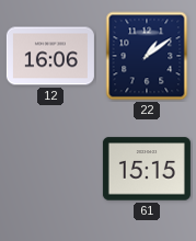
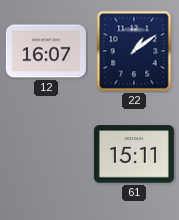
12: 16:06 -> 16:07 (46, 51)
61: 15:15 -> 15:11 (134, 154)
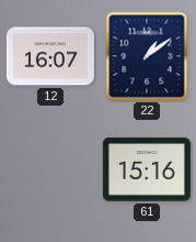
61: 15:11 -> 15:16 (147, 169)
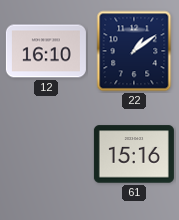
12: 16:07 -> 16:10 (46, 51)
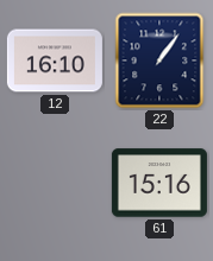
22: 1:09 -> 1:06 (159, 61)
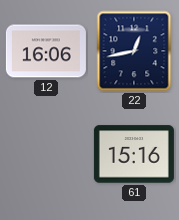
12: 16:10 -> 16:06 (46, 51)
22: 1:06 -> 12:43 (134, 51)
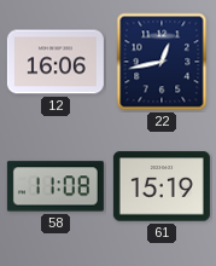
58: none -> 11:08 (56, 186)
61: 15:16 -> 15:19 (162, 186)
